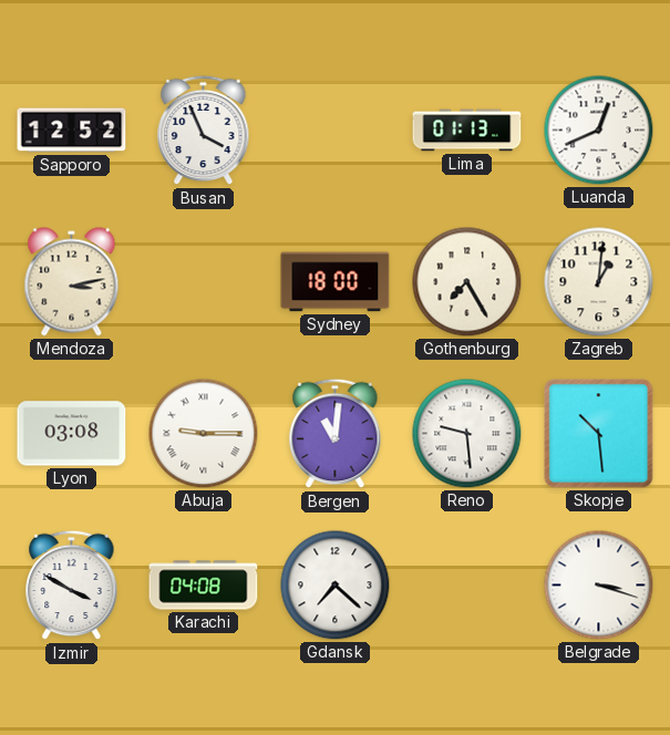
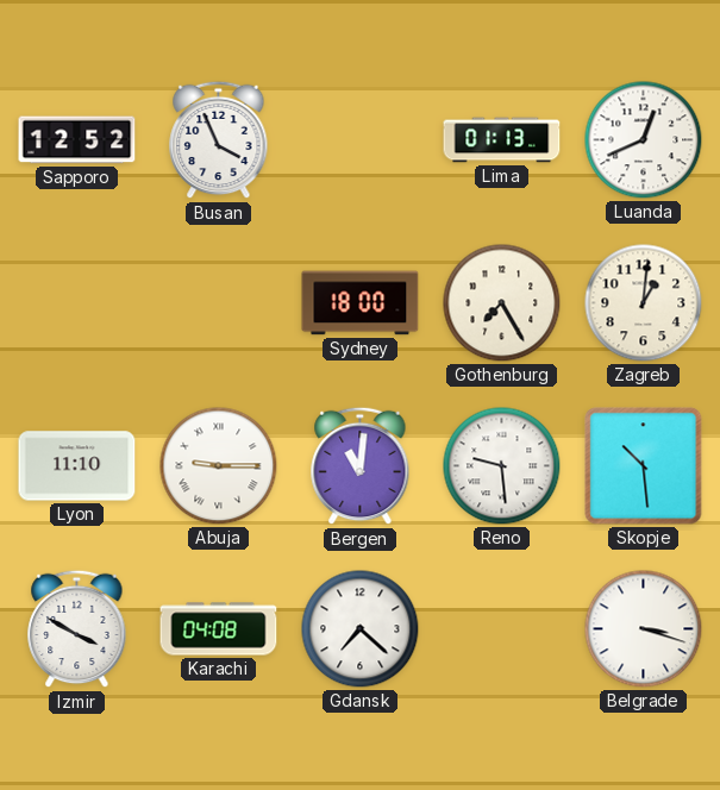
Mendoza: 3:13 -> none (72, 282)
Lyon: 03:08 -> 11:10 (77, 466)
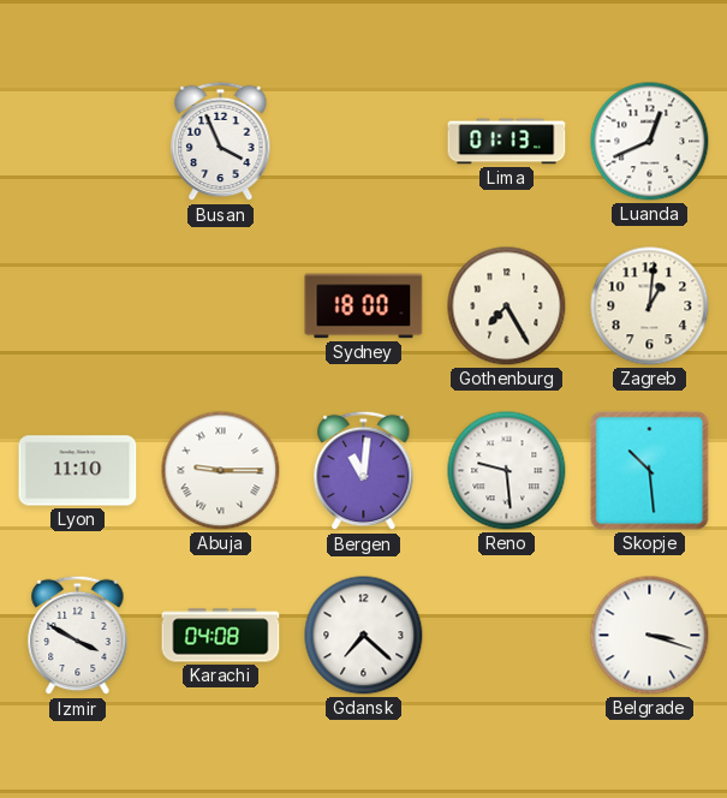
Sapporo: 12:52 -> none (77, 140)
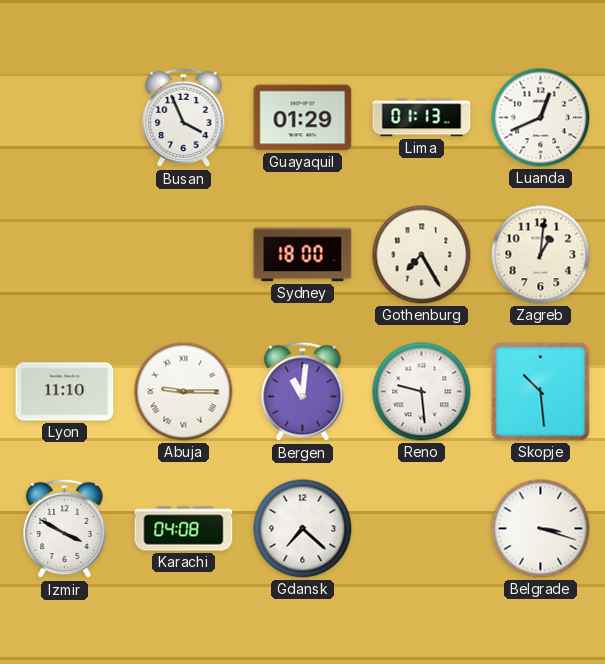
Guayaquil: none -> 01:29 (303, 118)
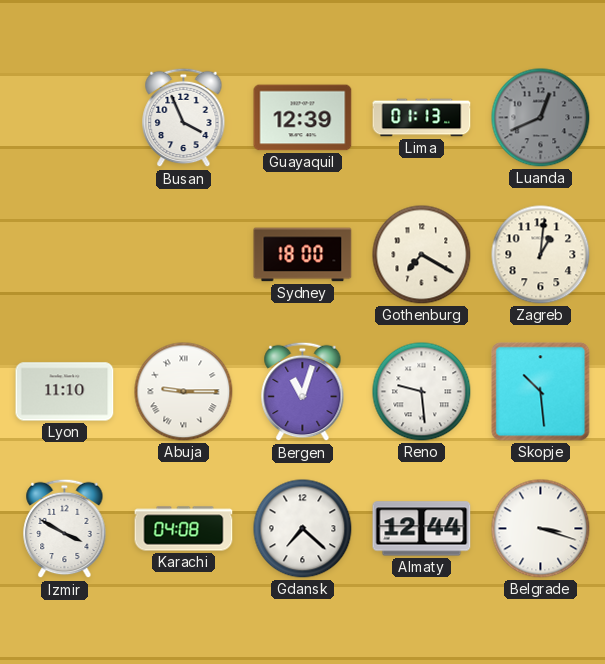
Guayaquil: 01:29 -> 12:39 (303, 118)
Luanda dial: white -> grey (541, 118)
Gothenburg: 7:25 -> 7:20 (422, 255)
Bergen: 11:01 -> 11:03 (303, 392)
Almaty: none -> 12:44 (422, 529)
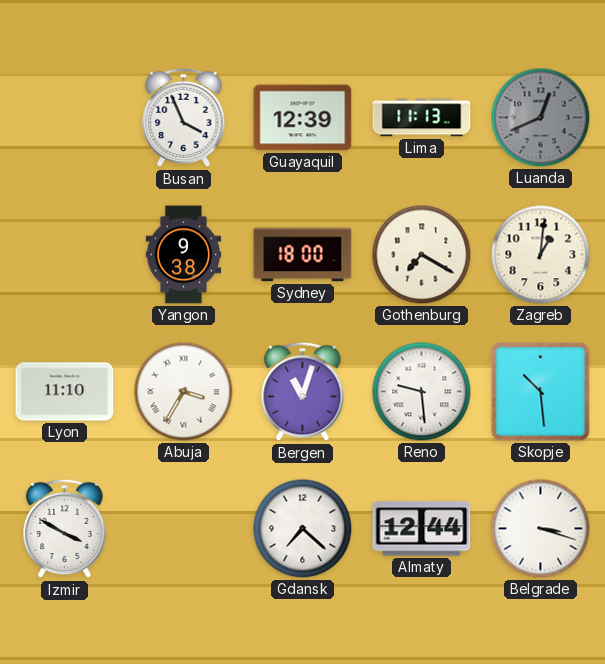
Lima: 01:13 -> 11:13 (422, 118)
Yangon: none -> 9:38 (184, 255)
Abuja: 9:15 -> 3:35 (184, 392)
Karachi: 04:08 -> none (184, 529)
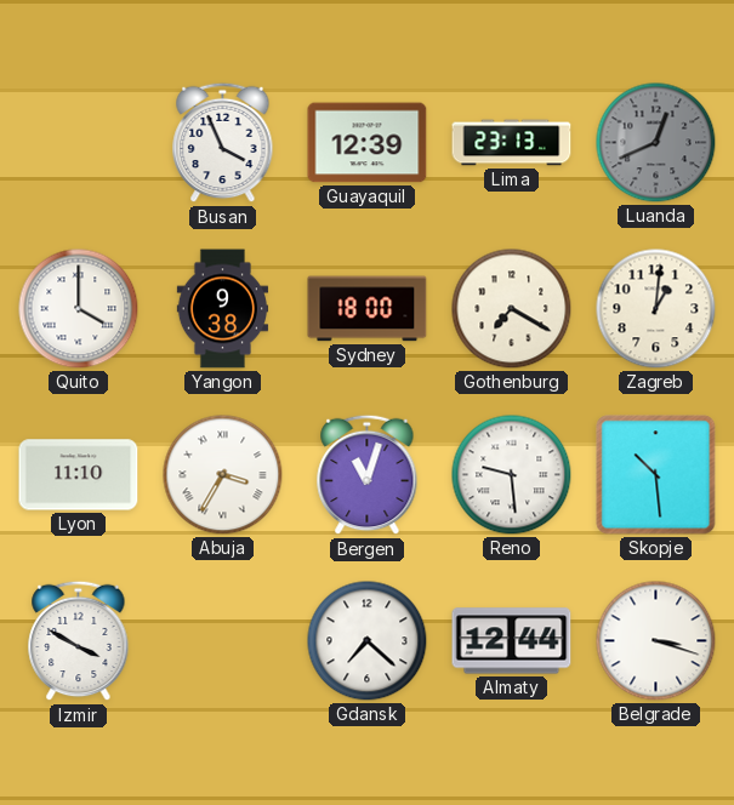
Lima: 11:13 -> 23:13 (512, 143)
Quito: none -> 4:00 (79, 309)
